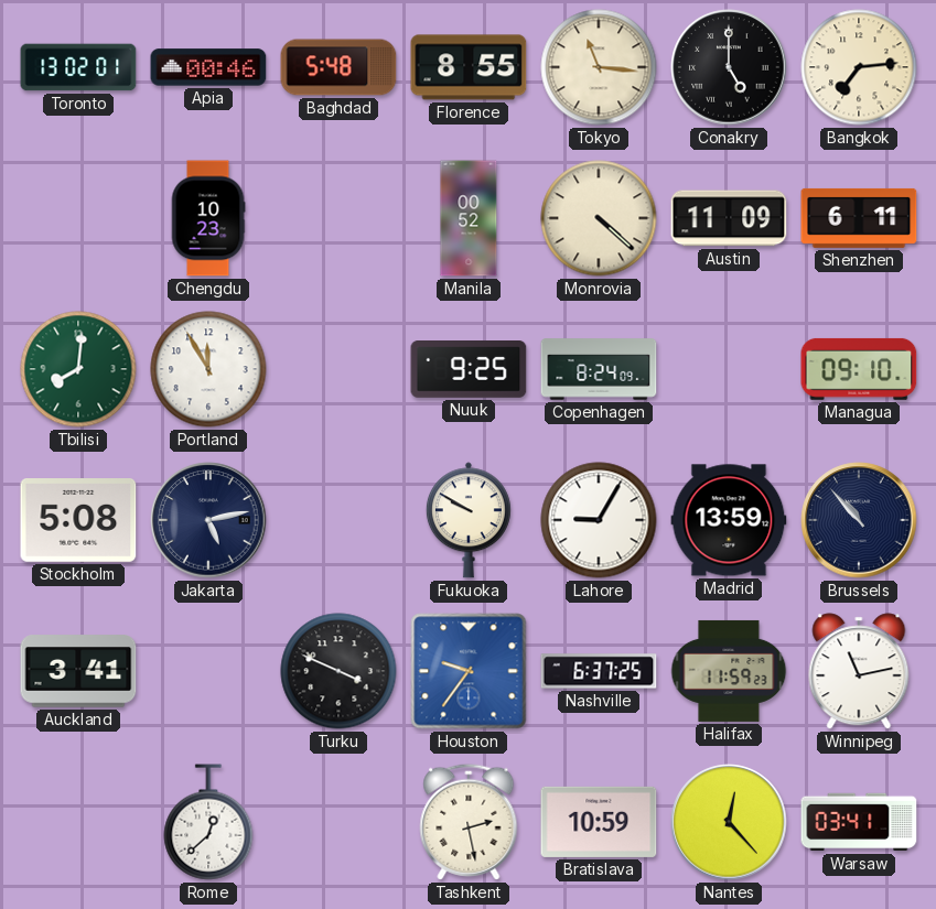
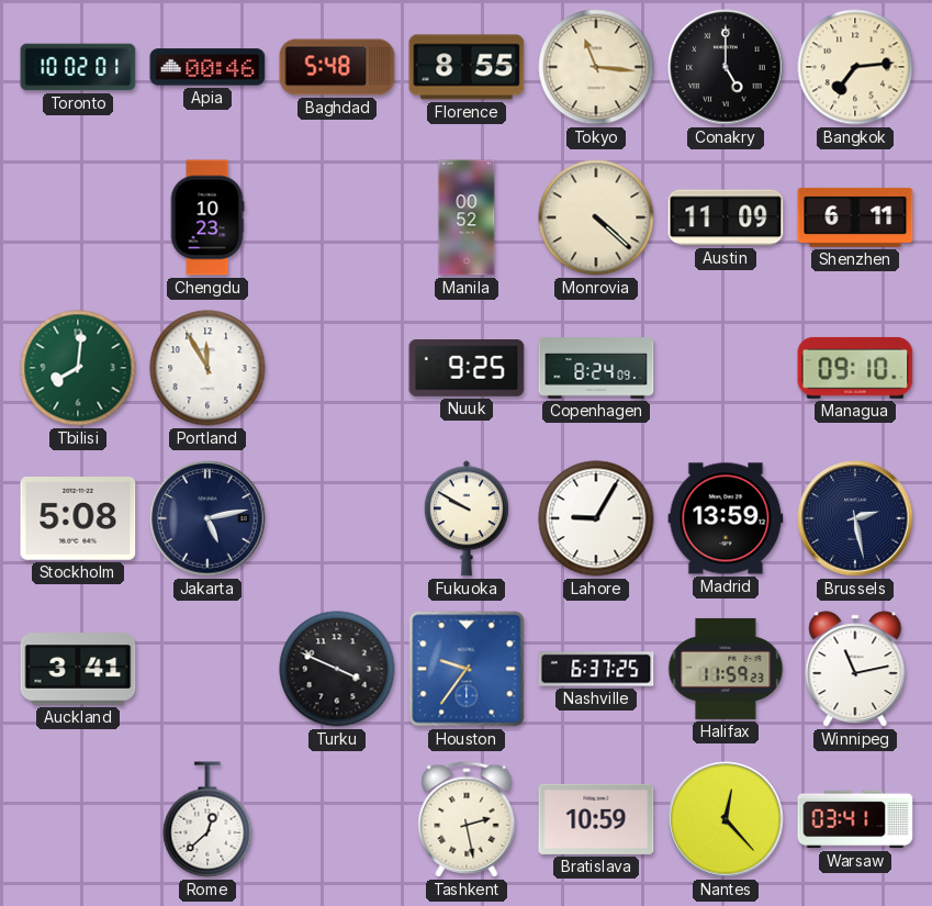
Toronto: 13:02 -> 10:02 (78, 67)
Brussels: 10:53 -> 2:28 (855, 518)
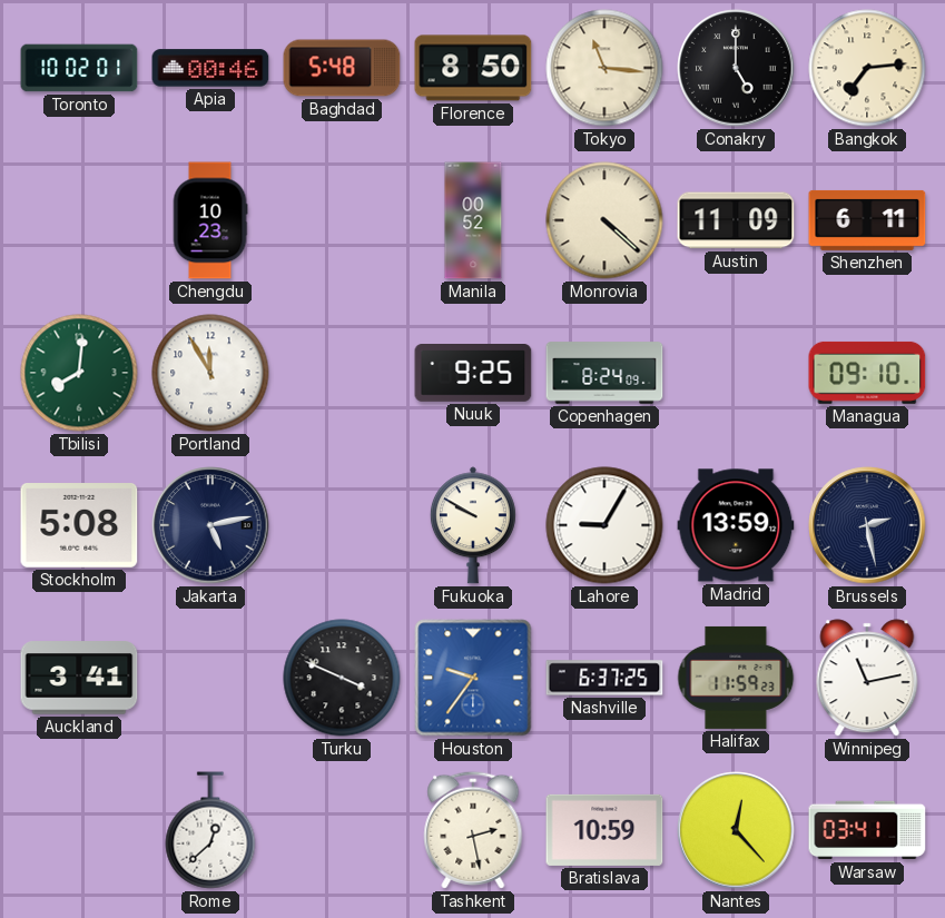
Florence: 8:55 -> 8:50 (473, 68)
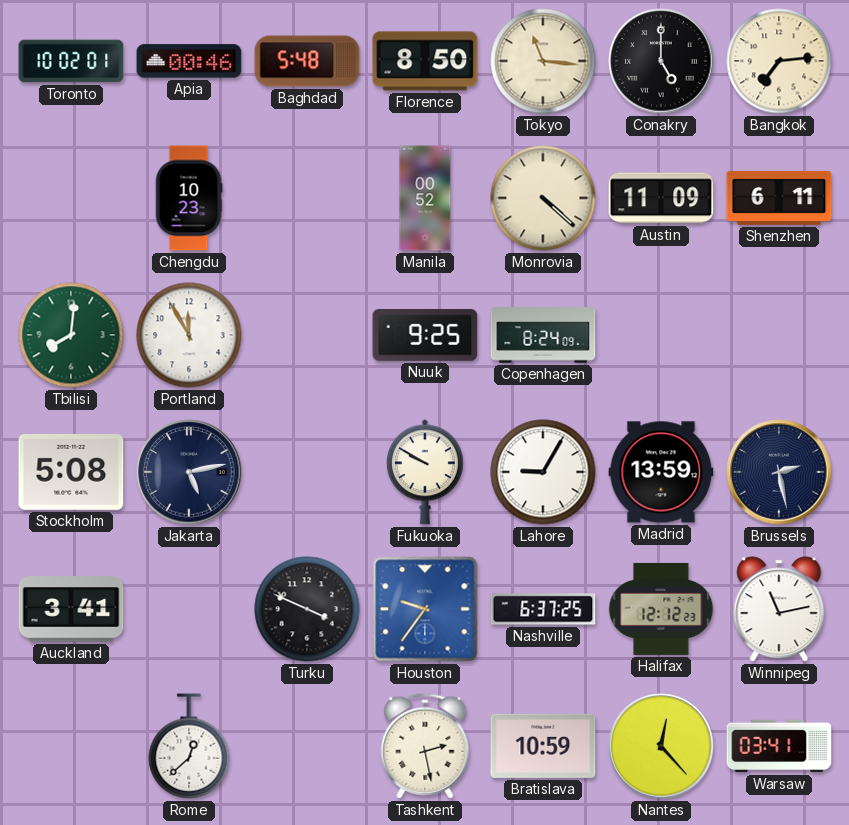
Managua: 09:10 -> none (867, 373)
Halifax: 11:59 -> 12:12 (661, 609)
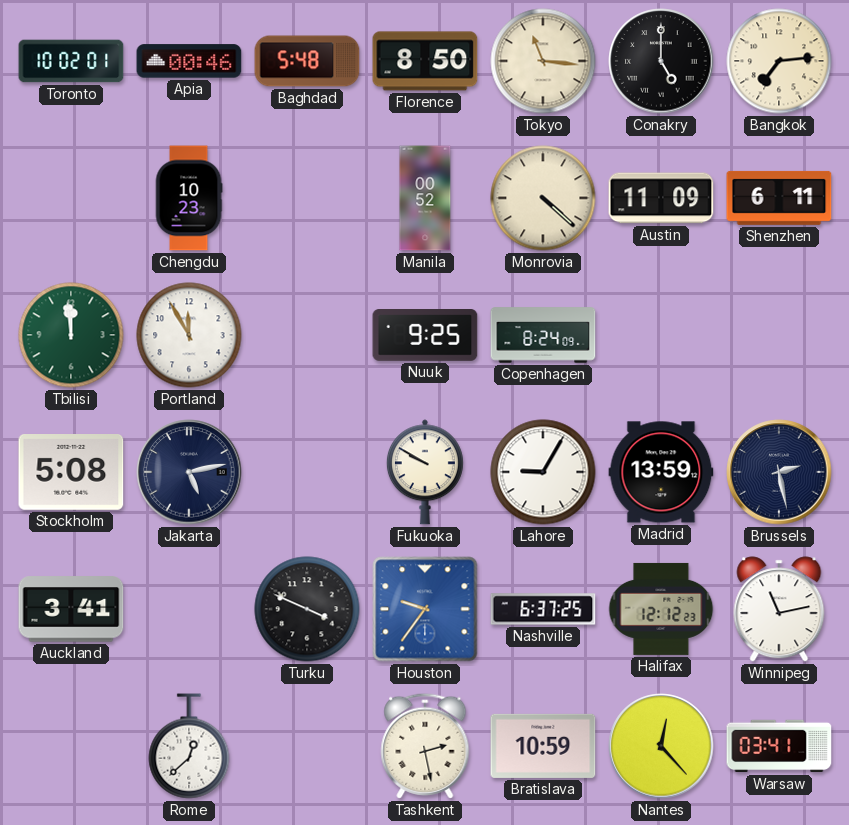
Tbilisi: 8:01 -> 11:59 (71, 335)
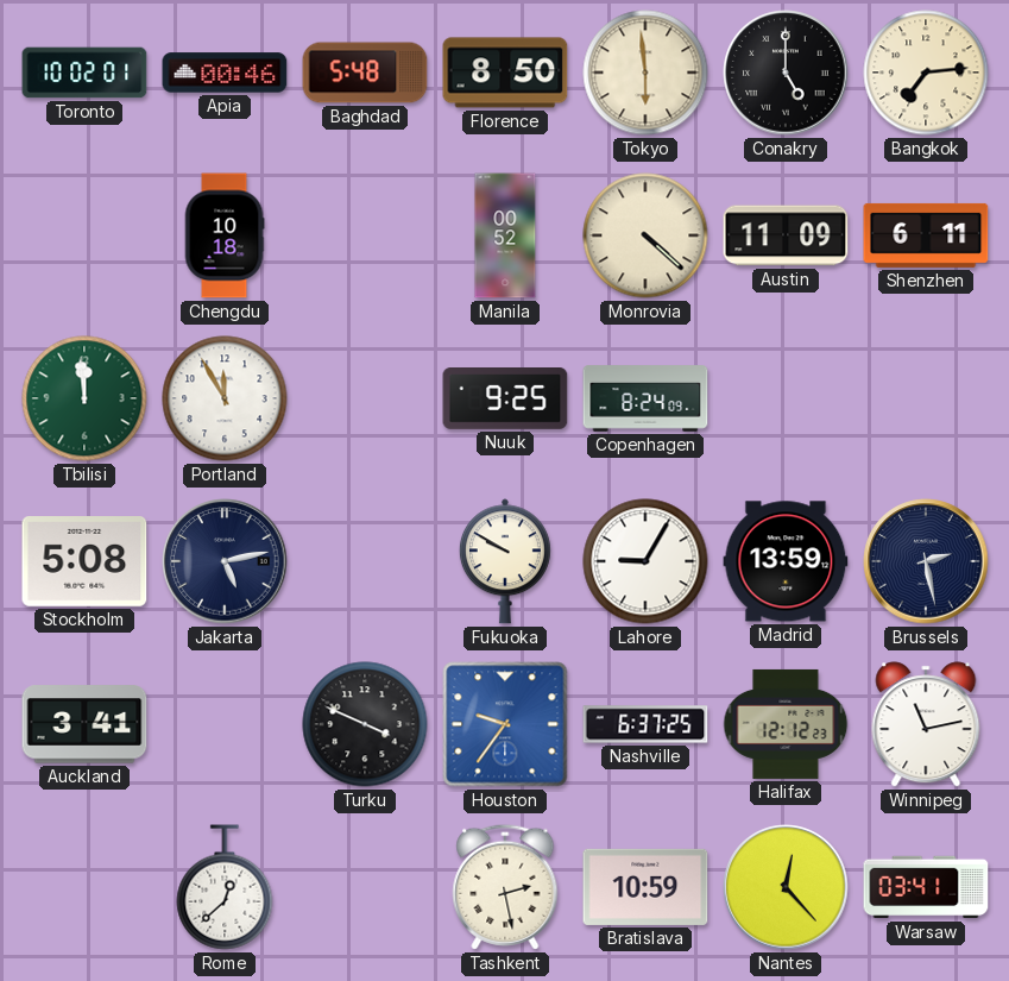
Tokyo: 11:16 -> 5:59 (645, 73)
Chengdu: 10:23 -> 10:18 (225, 235)
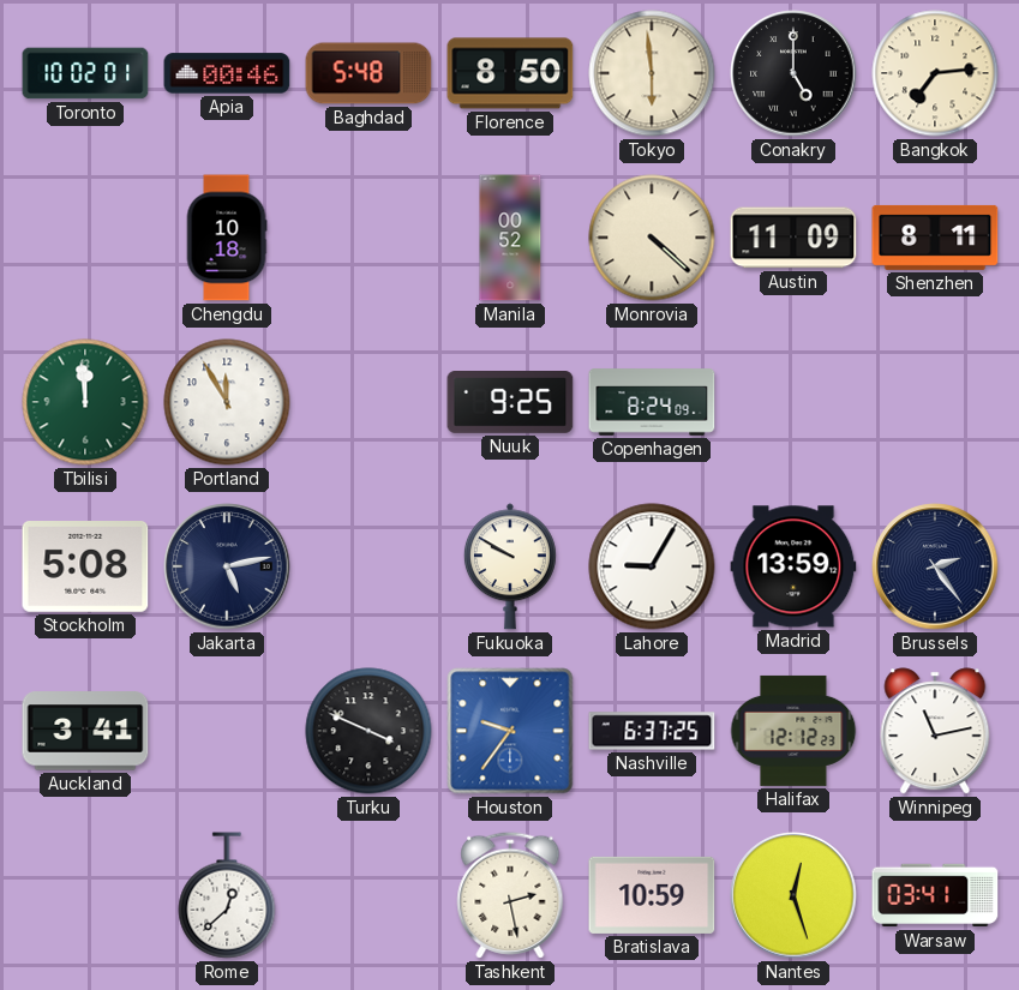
Shenzhen: 6:11 -> 8:11 (935, 238)
Brussels: 2:28 -> 2:24 (935, 566)
Nantes: 12:23 -> 12:27 (793, 895)
